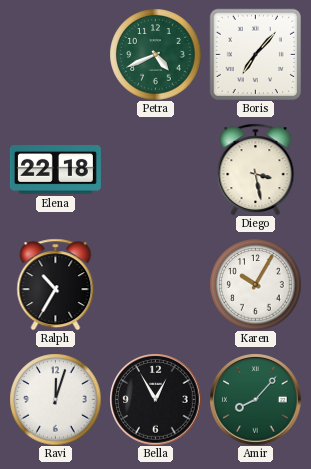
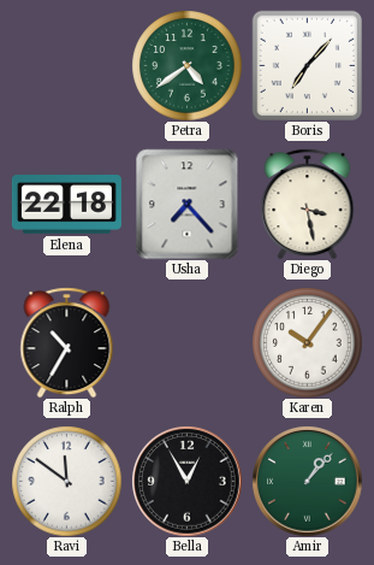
Petra: 4:41 -> 4:39 (186, 65)
Usha: none -> 7:23 (188, 204)
Karen: 10:05 -> 10:06 (307, 342)
Ravi: 12:03 -> 11:51 (66, 481)
Amir: 8:07 -> 1:07 (307, 481)
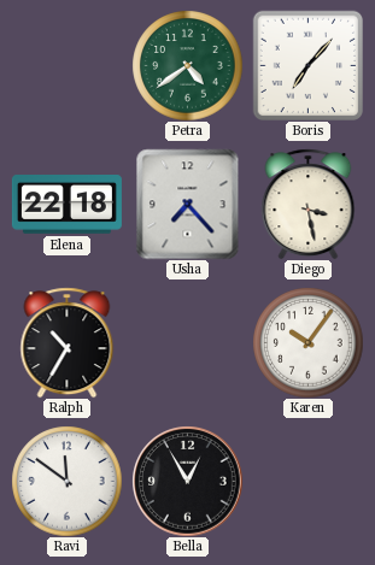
Amir: 1:07 -> none (307, 481)
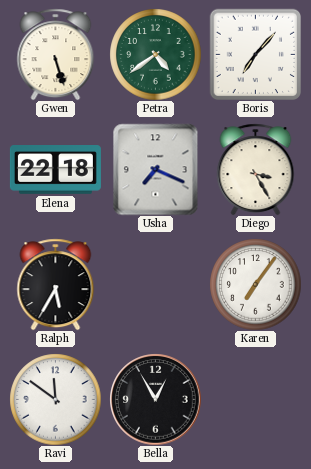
Gwen: none -> 5:27 (56, 54)
Usha: 7:23 -> 7:19 (156, 169)
Diego: 3:28 -> 3:25 (256, 169)
Ralph: 10:35 -> 5:35 (56, 284)
Karen: 10:06 -> 7:06 (255, 284)
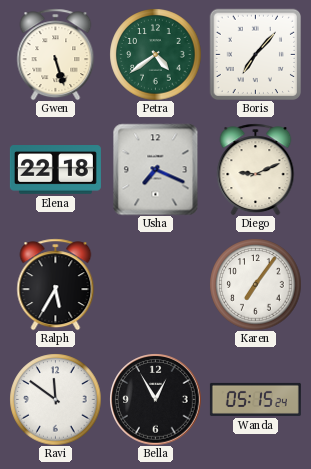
Diego: 3:25 -> 9:11 (256, 169)
Wanda: none -> 05:15 (255, 399)
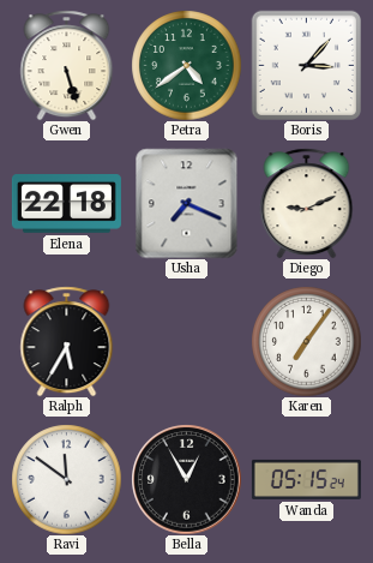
Boris: 7:07 -> 3:07 (306, 65)
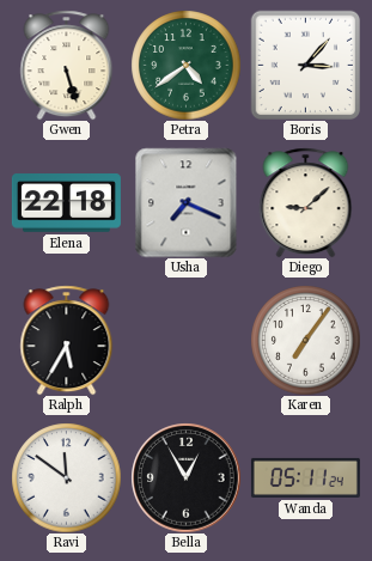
Diego: 9:11 -> 9:08 (306, 202)
Wanda: 05:15 -> 05:11 (305, 477)
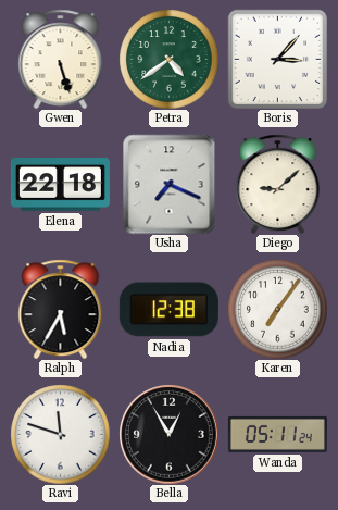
Nadia: none -> 12:38 (168, 310)
Ravi: 11:51 -> 11:48 (60, 434)
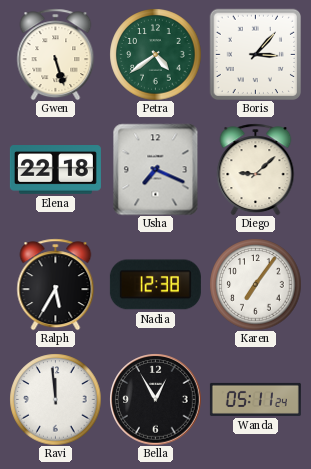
Ravi: 11:48 -> 11:59 (55, 399)
